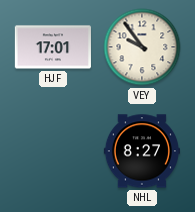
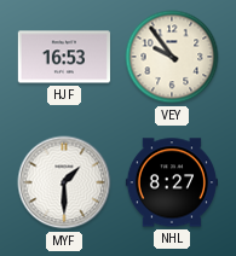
HJF: 17:01 -> 16:53 (64, 57)
MYF: none -> 1:30 (64, 182)
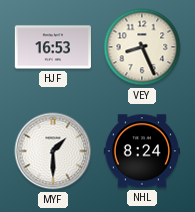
VEY: 9:54 -> 8:26 (142, 47)
NHL: 8:27 -> 8:24 (142, 151)
